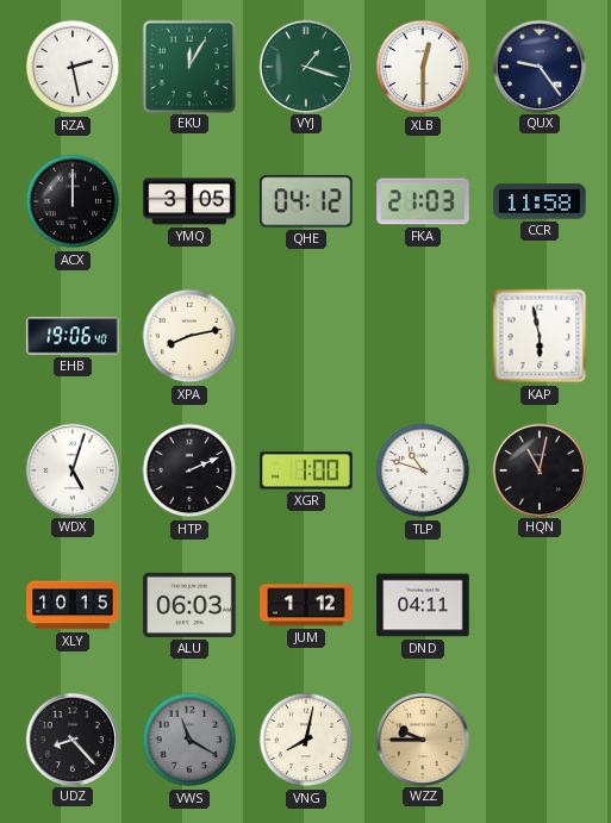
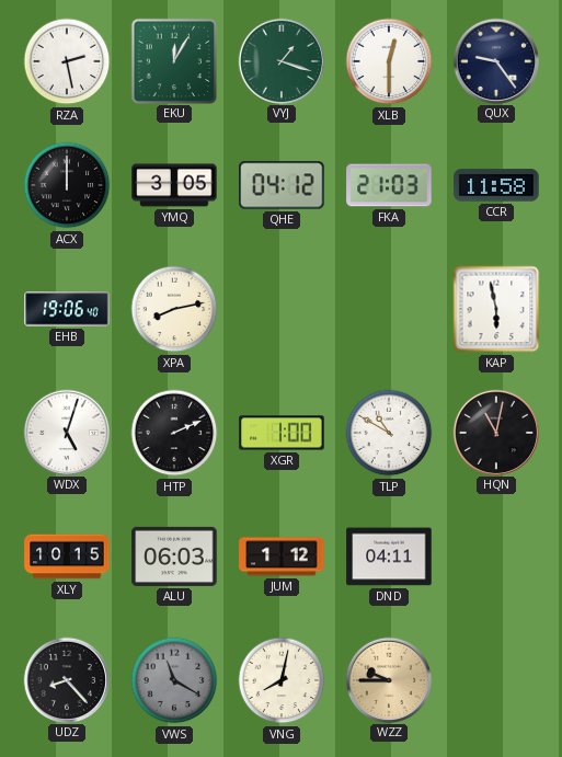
TLP: 10:48 -> 10:50 (389, 433)
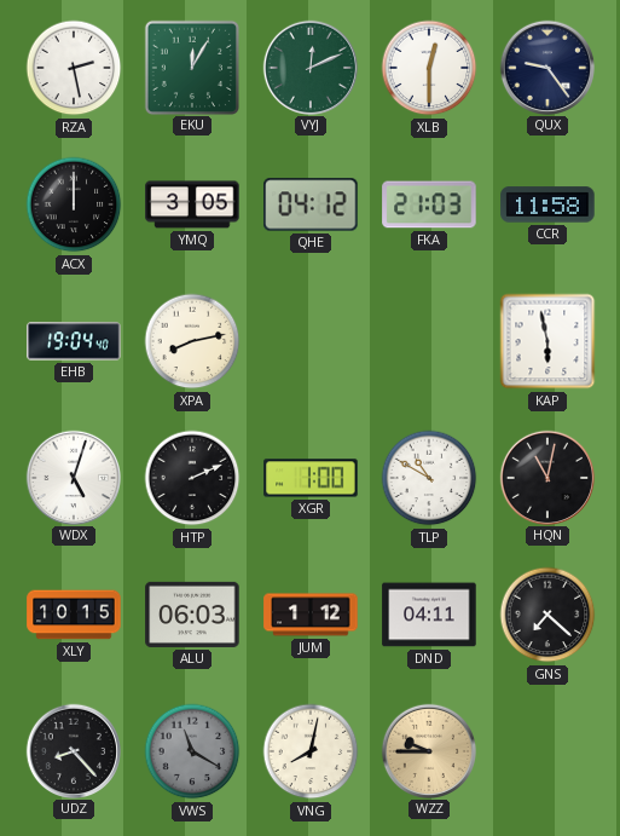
VYJ: 1:18 -> 12:11 (309, 67)
EHB: 19:06 -> 19:04 (74, 341)
GNS: none -> 7:22 (547, 615)
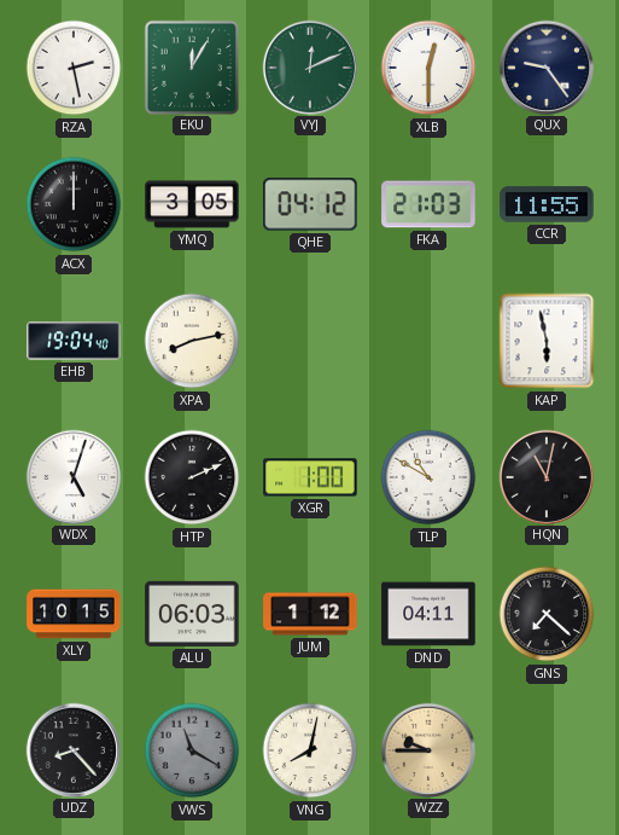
CCR: 11:58 -> 11:55 (547, 204)
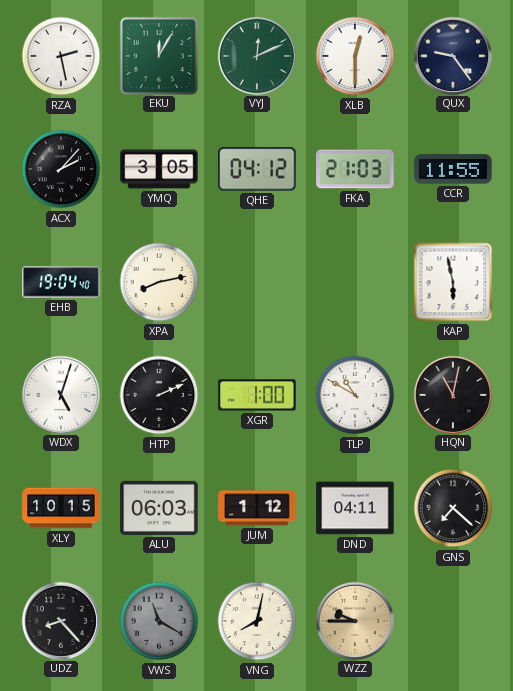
ACX: 12:00 -> 2:07 (61, 169)
